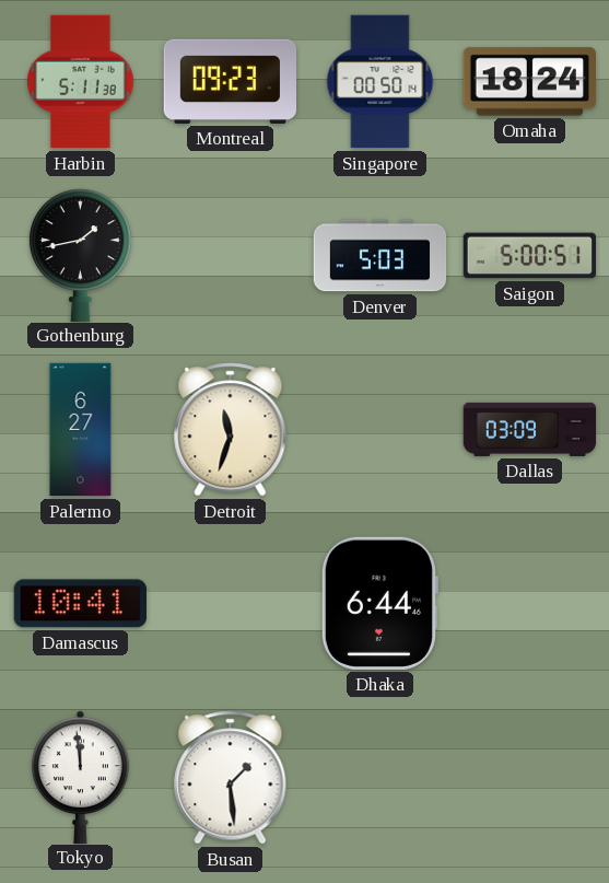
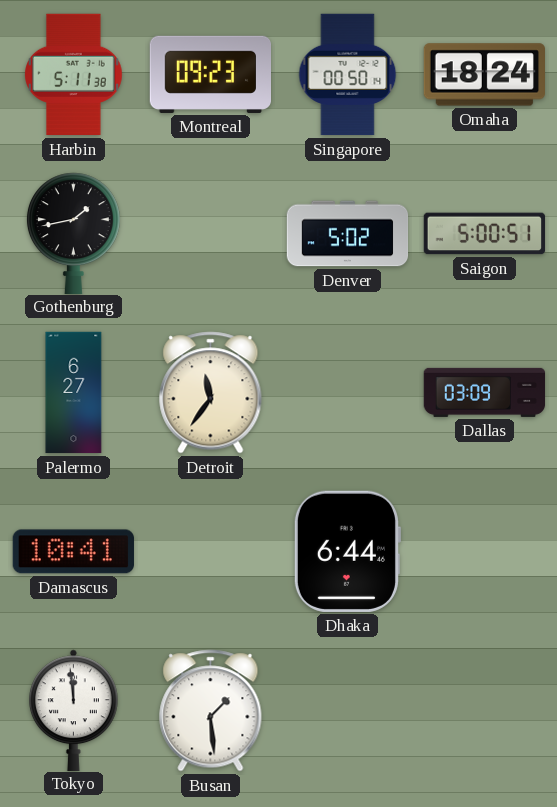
Denver: 5:03 -> 5:02 (348, 234)
Detroit: 11:33 -> 11:36 (211, 393)
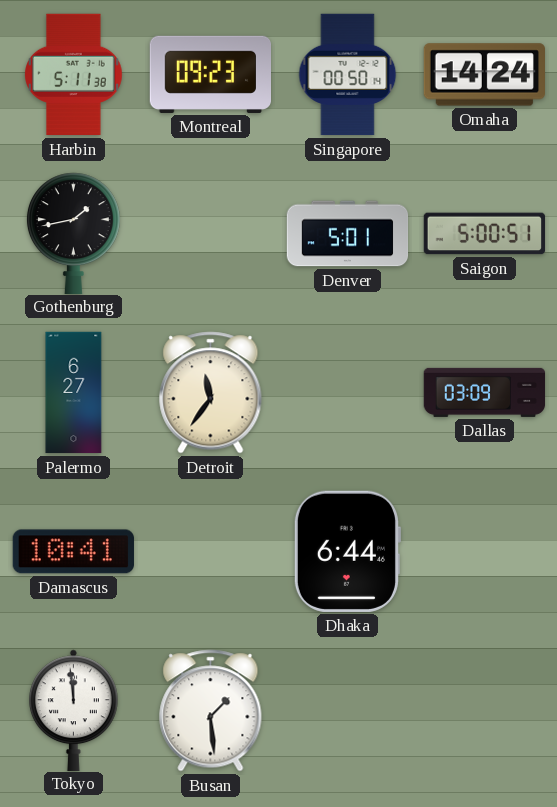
Omaha: 18:24 -> 14:24 (484, 75)
Denver: 5:02 -> 5:01 (348, 234)
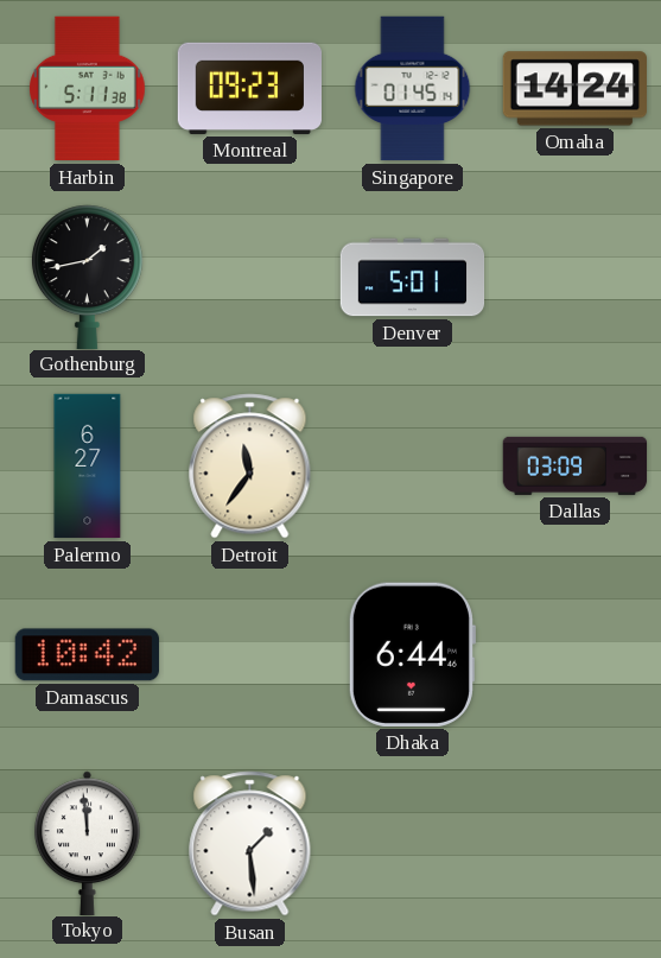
Singapore: 00:50 -> 01:45 (413, 89)
Saigon: 5:00 -> none (485, 234)
Damascus: 10:41 -> 10:42 (87, 655)
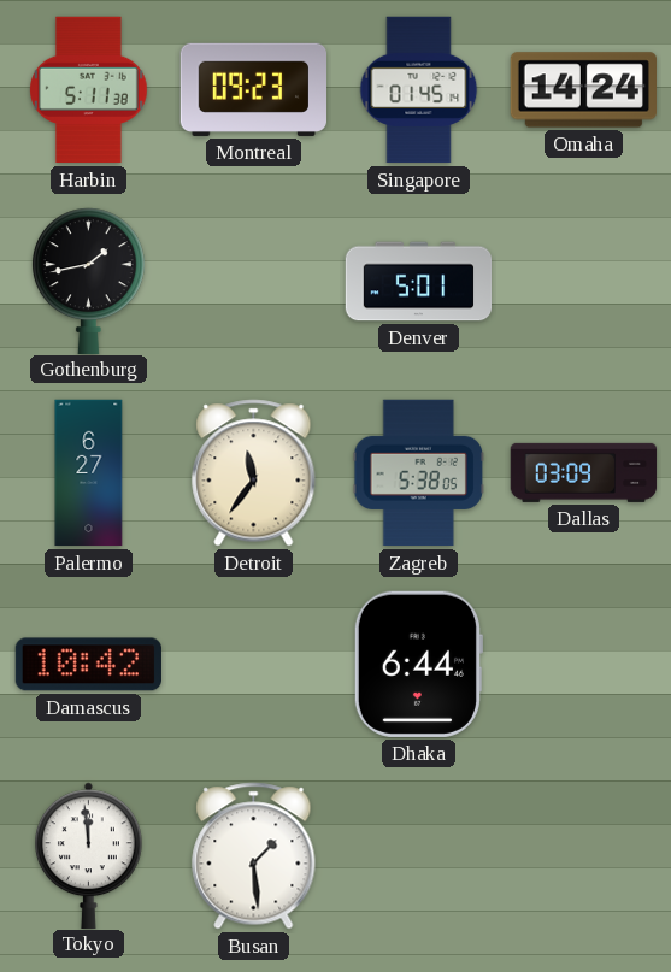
Zagreb: none -> 5:38 (418, 473)
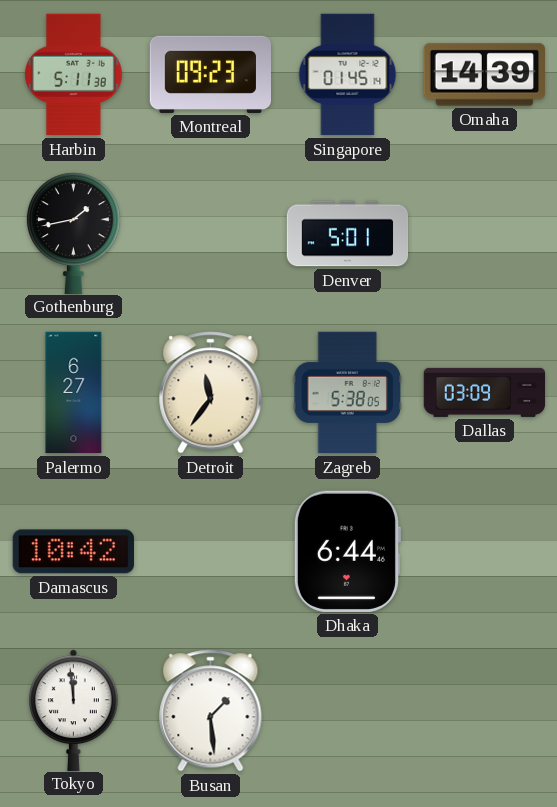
Omaha: 14:24 -> 14:39 (484, 75)
